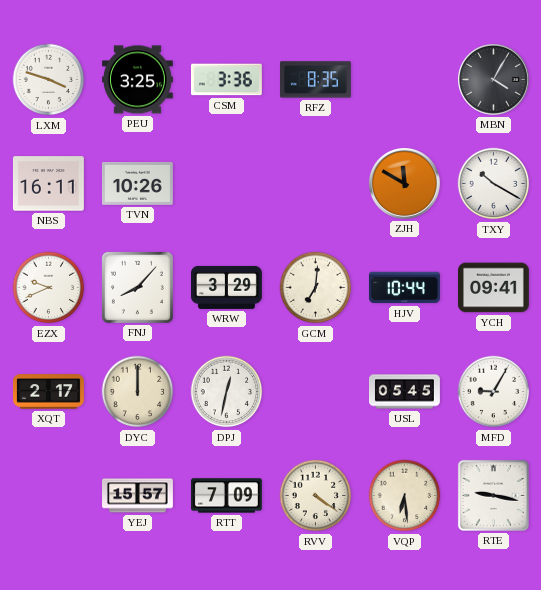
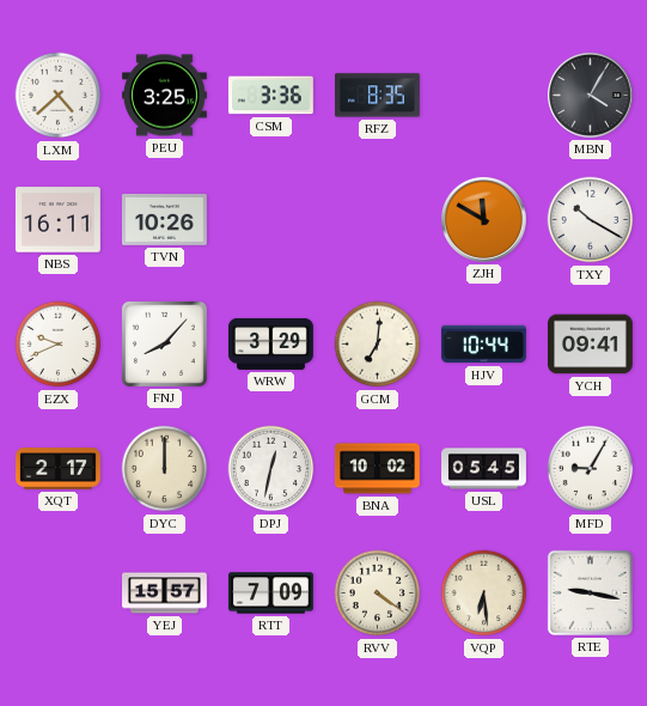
LXM: 3:48 -> 4:38 (59, 96)
BNA: none -> 10:02 (377, 469)
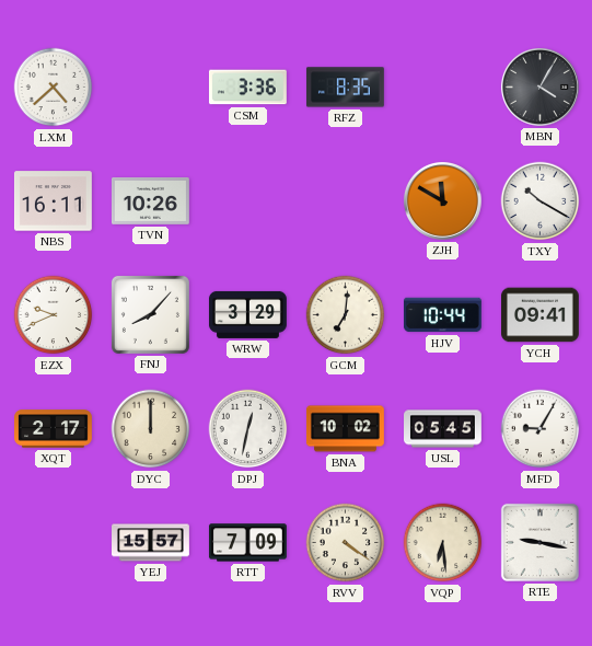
PEU: 3:25 -> none (164, 96)
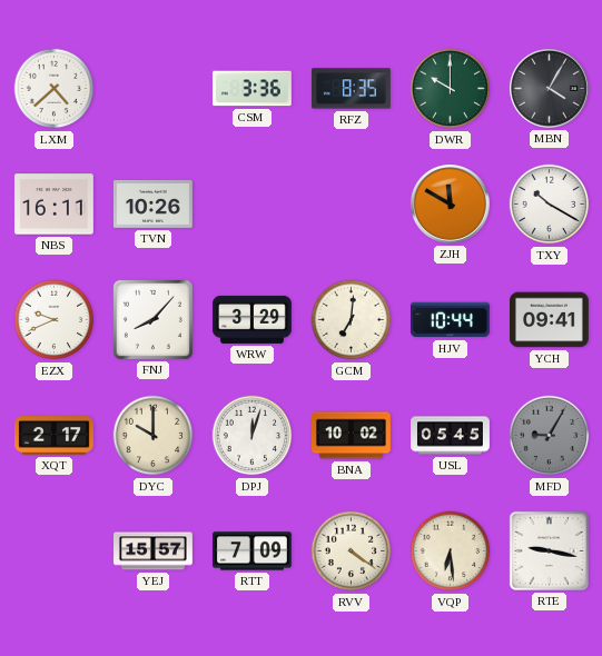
DWR: none -> 10:00 (451, 89)
DYC: 12:00 -> 10:00 (154, 436)
DPJ: 12:32 -> 12:03 (253, 436)
MFD dial: white -> grey (550, 436)
